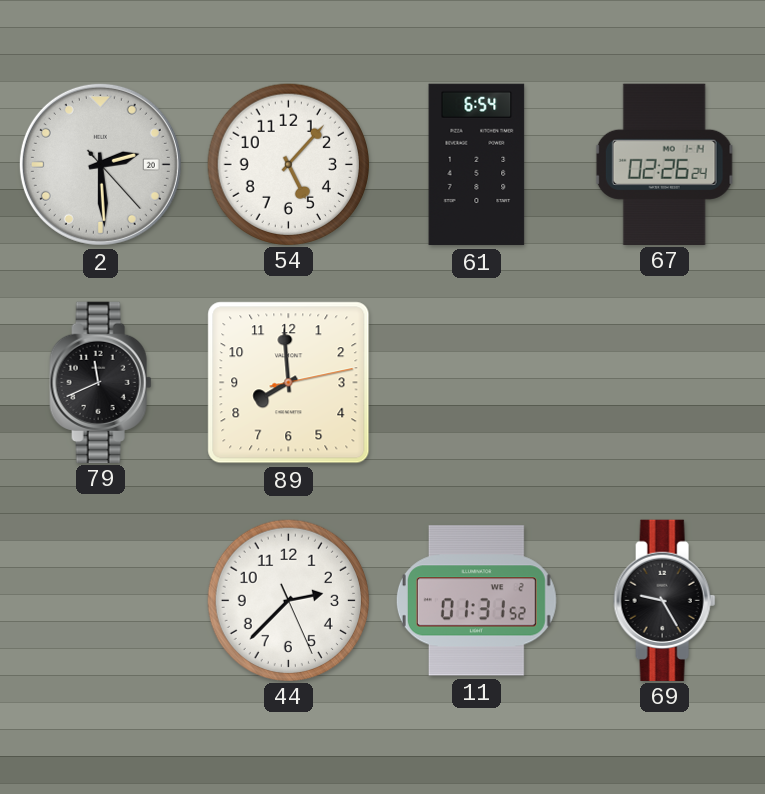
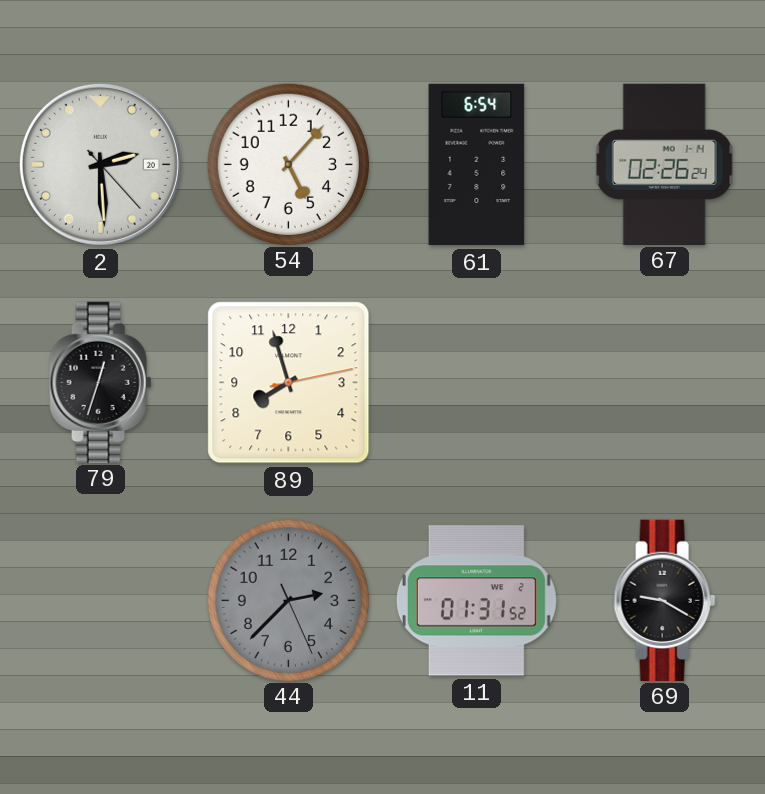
79: 11:41 -> 12:33 (101, 382)
89: 7:59 -> 7:57 (289, 383)
44 dial: white -> grey (288, 600)
69: 9:25 -> 9:20 (665, 600)
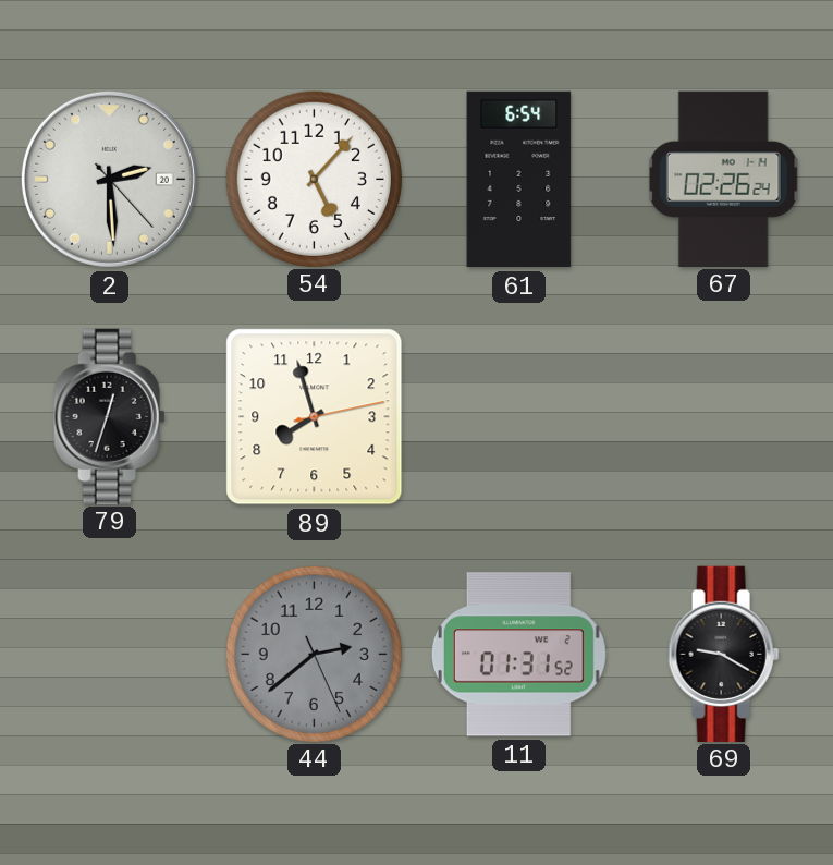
44: 2:37 -> 2:38 (314, 654)
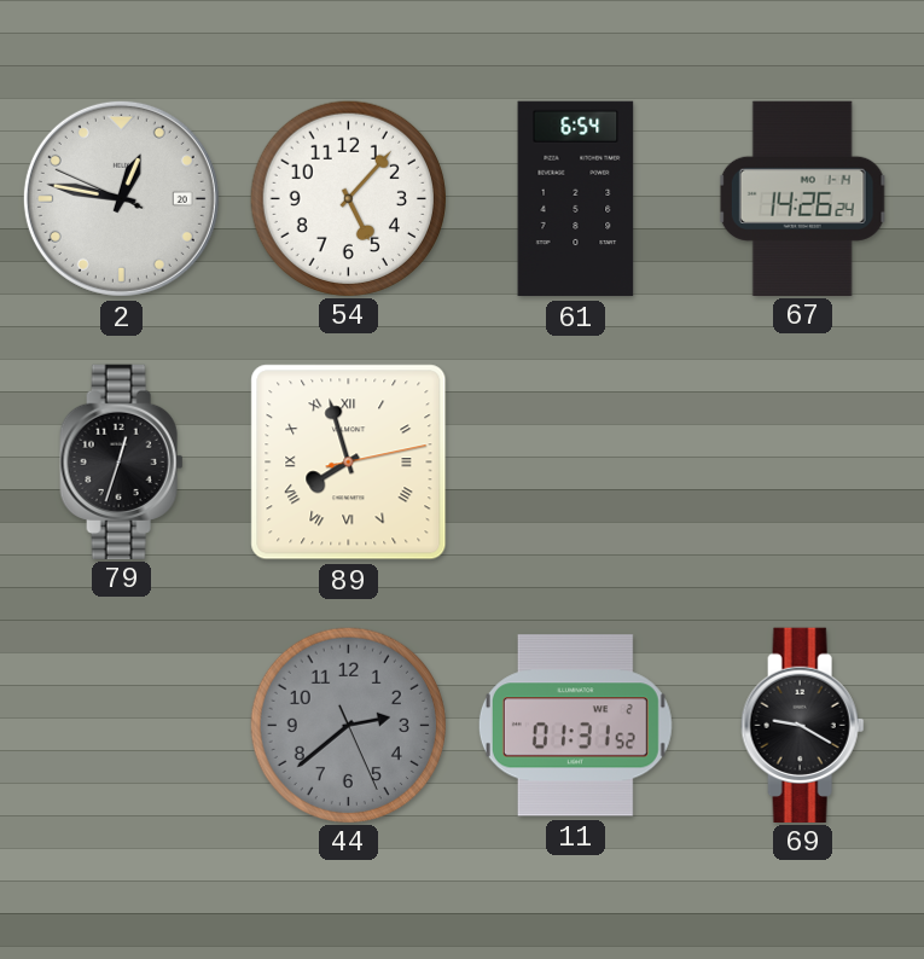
2: 2:29 -> 12:46 (121, 198)
67: 02:26 -> 14:26 (802, 198)
89 numerals: Arabic -> Roman (349, 463)
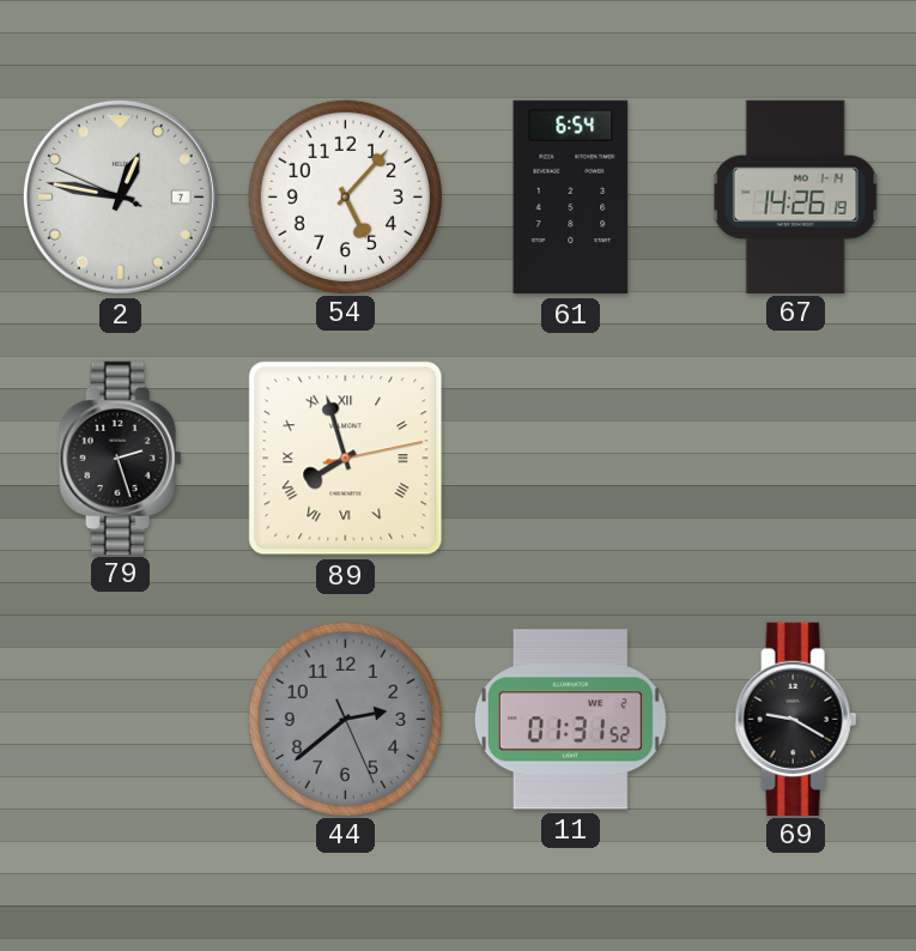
2 date: 20 -> 7 (120, 196)
67: 14:26:24 -> 14:26:19 (795, 196)
79: 12:33 -> 2:27 (121, 458)
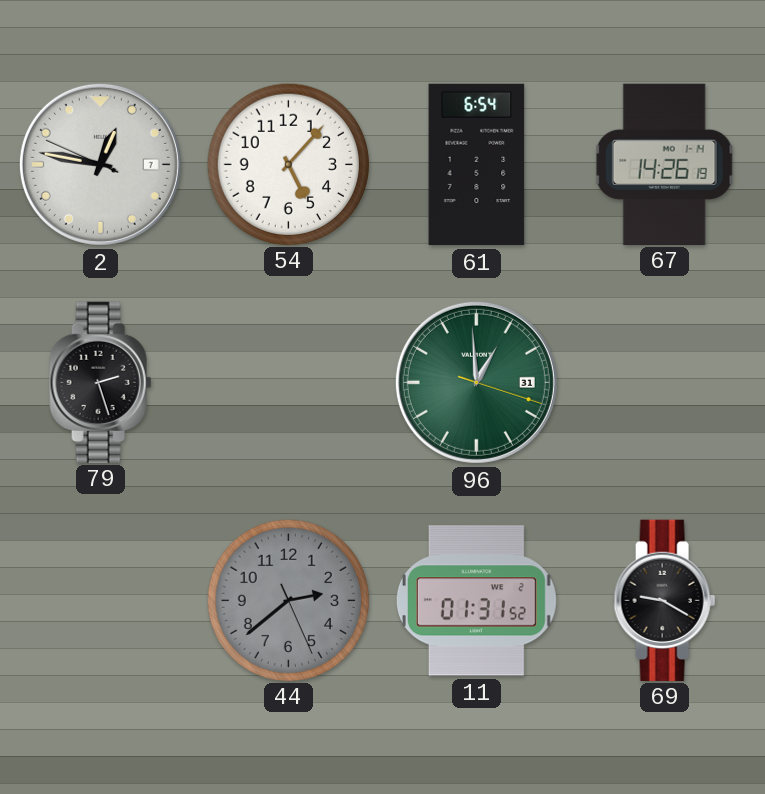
89: 7:57 -> none (346, 459)
96: none -> 12:59 (476, 382)
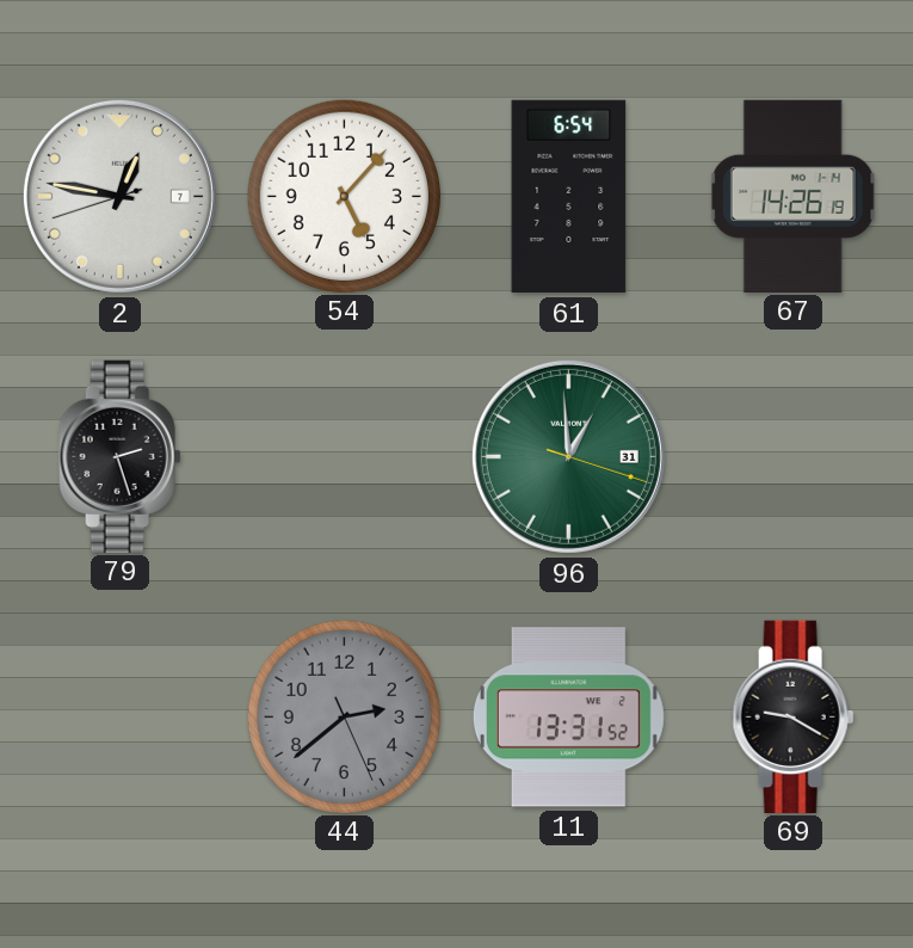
2: 12:46:49 -> 12:46:42 (119, 196)
11: 01:31 -> 13:31 (568, 718)
